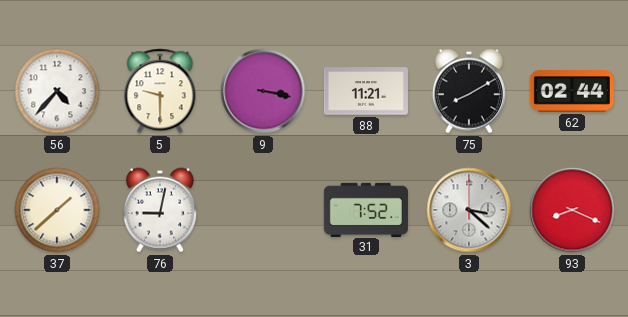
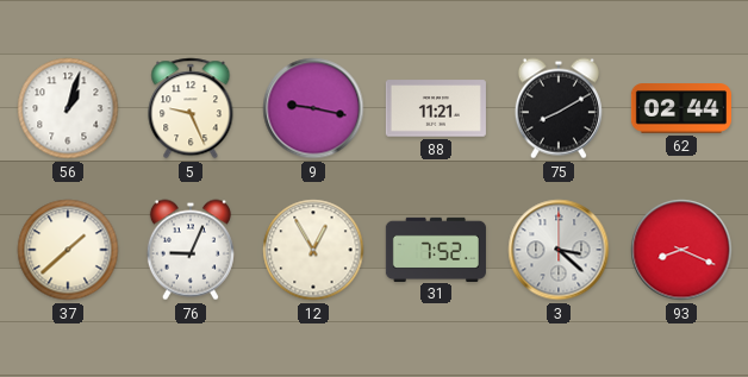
56: 4:37 -> 1:03 (68, 108)
5: 9:30 -> 9:26 (191, 108)
9: 3:17 -> 9:17 (313, 108)
76: 9:02 -> 9:04 (191, 250)
12: none -> 12:55 (313, 250)
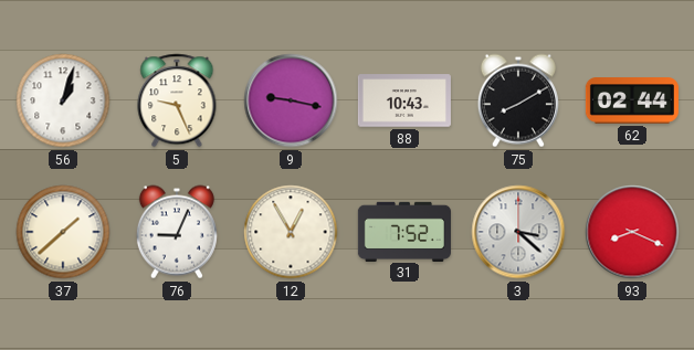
88: 11:21 -> 10:43 (404, 100)
